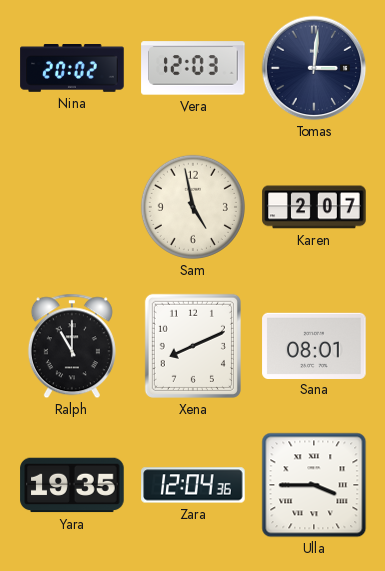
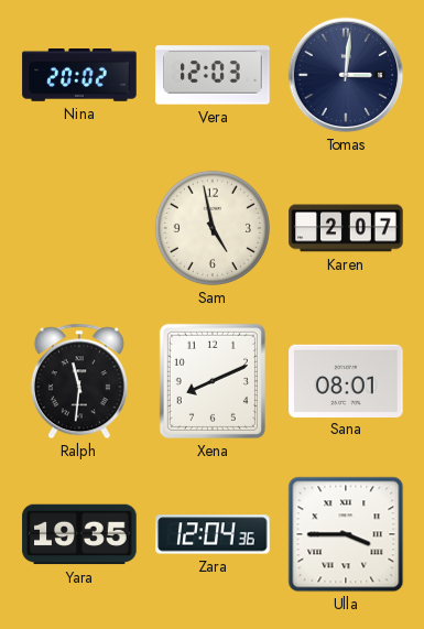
Ralph: 11:00 -> 11:31 (79, 381)
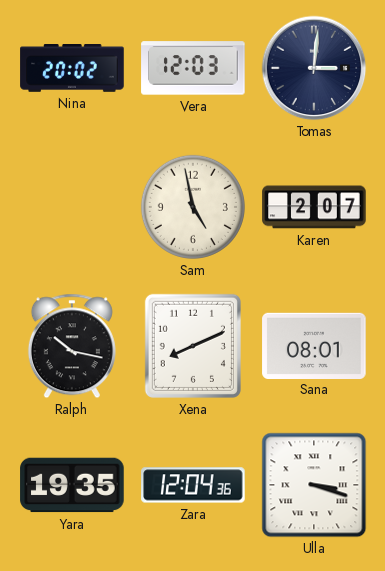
Ralph: 11:31 -> 10:17 (72, 346)
Ulla: 3:45 -> 3:18 (314, 485)
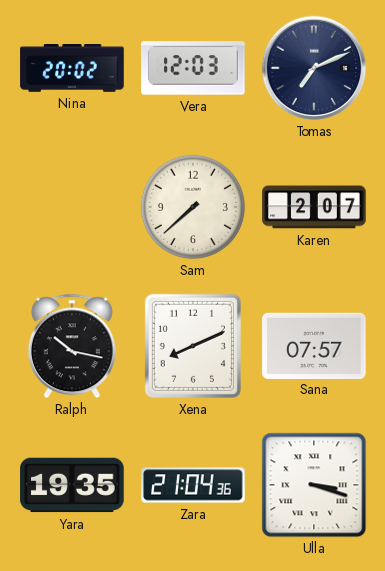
Tomas: 3:01 -> 7:11 (314, 68)
Sam: 4:58 -> 7:38 (193, 207)
Sana: 08:01 -> 07:57 (314, 345)
Zara: 12:04 -> 21:04 (193, 485)
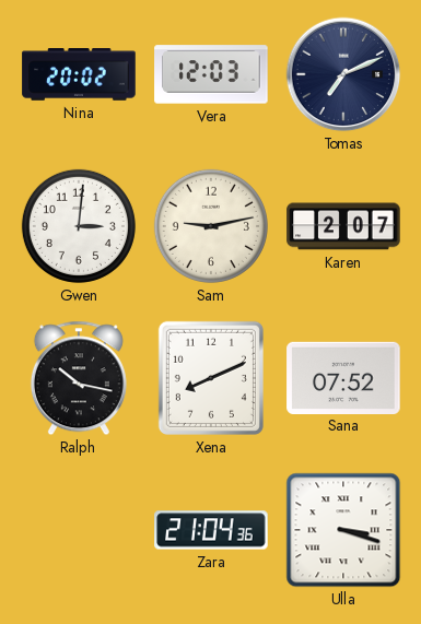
Gwen: none -> 3:01 (79, 226)
Sam: 7:38 -> 9:13 (211, 226)
Sana: 07:57 -> 07:52 (343, 377)
Yara: 19:35 -> none (72, 485)
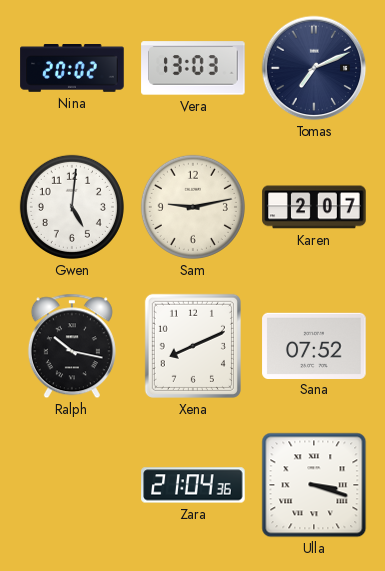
Vera: 12:03 -> 13:03 (193, 68)
Gwen: 3:01 -> 5:01 (72, 207)
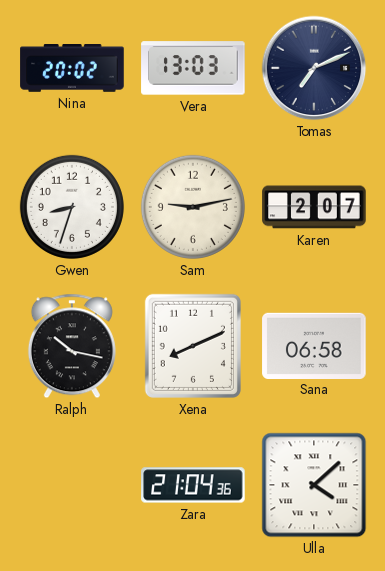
Gwen: 5:01 -> 8:33 (72, 207)
Sana: 07:52 -> 06:58 (314, 345)
Ulla: 3:18 -> 4:08 (314, 485)
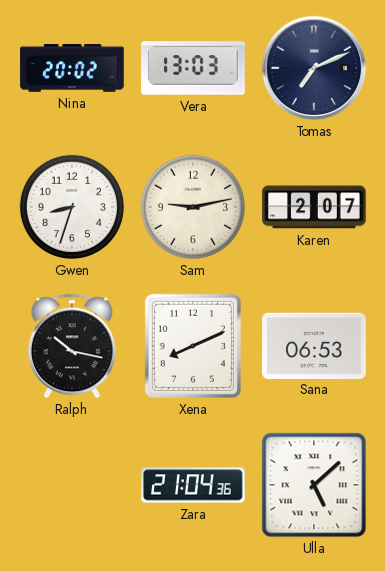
Sana: 06:58 -> 06:53 (314, 345)
Ulla: 4:08 -> 5:08 (314, 485)
